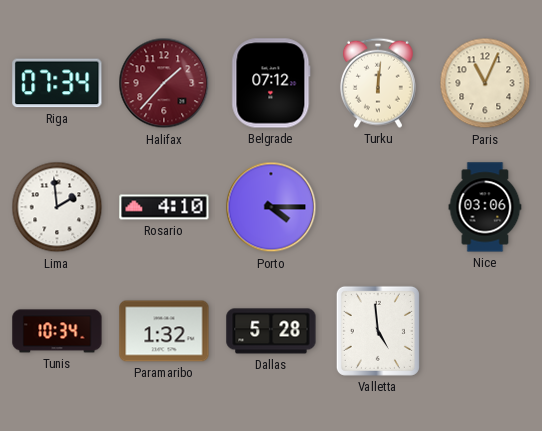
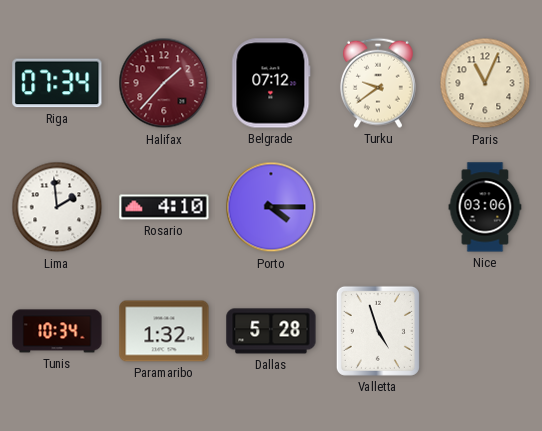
Turku: 12:01 -> 9:39 (378, 83)
Valletta: 4:59 -> 4:57 (378, 331)
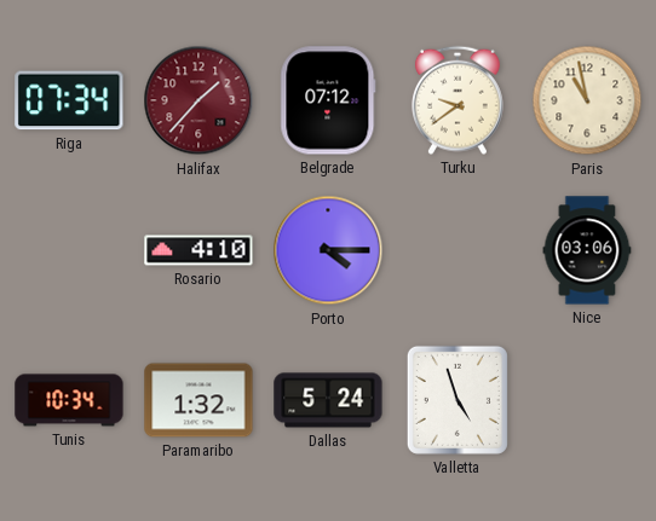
Paris: 11:04 -> 10:58 (587, 100)
Lima: 1:59 -> none (57, 207)
Dallas: 5:28 -> 5:24 (328, 400)
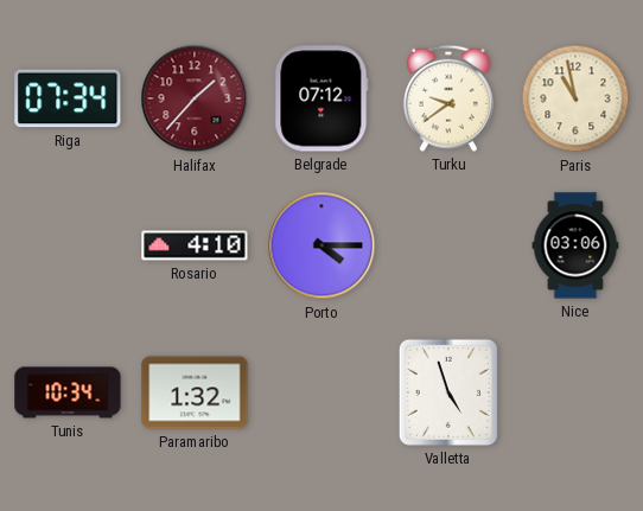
Dallas: 5:24 -> none (328, 400)
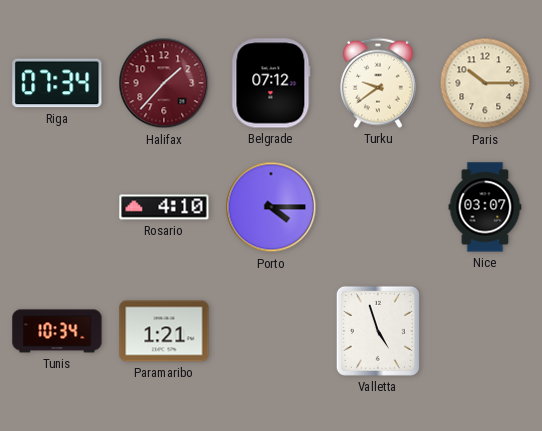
Paris: 10:58 -> 10:15 (485, 83)
Nice: 03:06 -> 03:07 (485, 207)
Paramaribo: 1:32 -> 1:21 (164, 331)
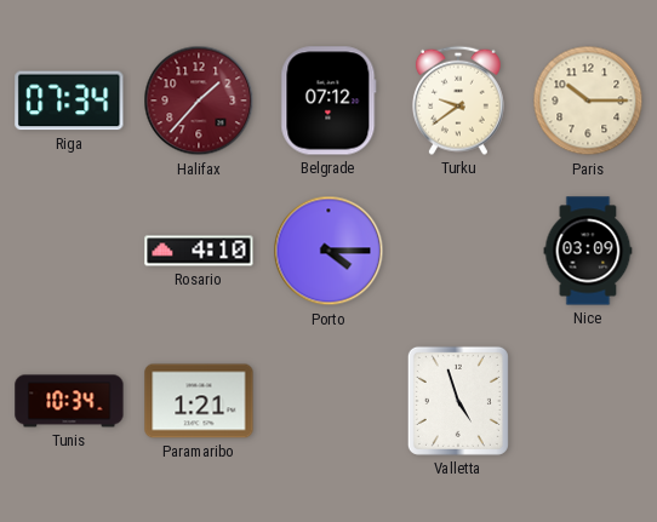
Nice: 03:07 -> 03:09 (588, 251)
